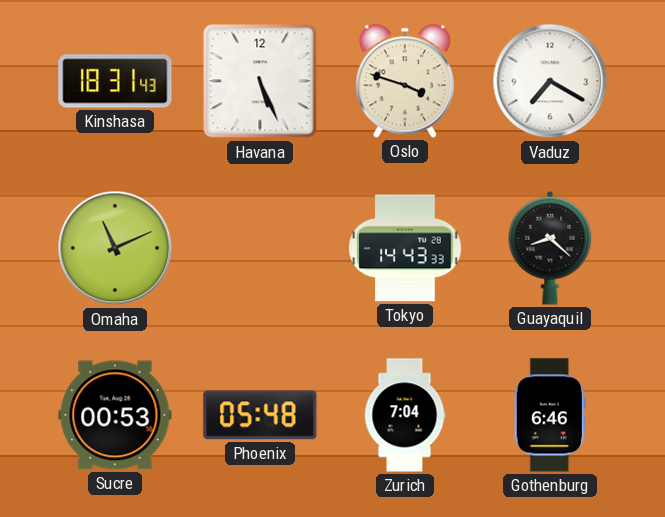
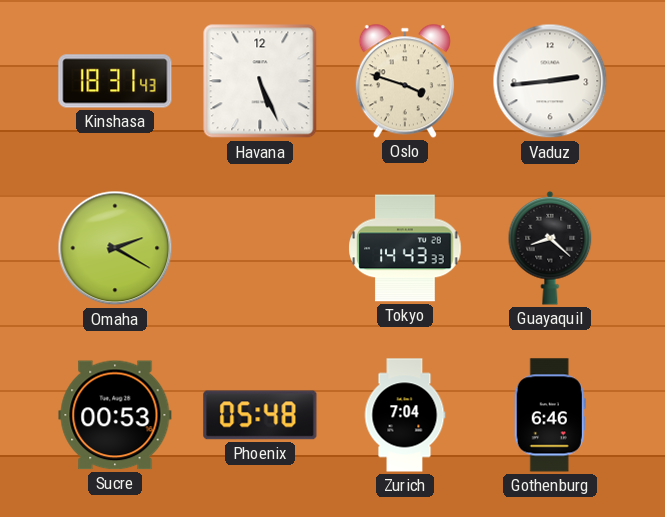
Vaduz: 7:20 -> 2:44 (550, 81)
Omaha: 11:11 -> 2:20 (115, 248)
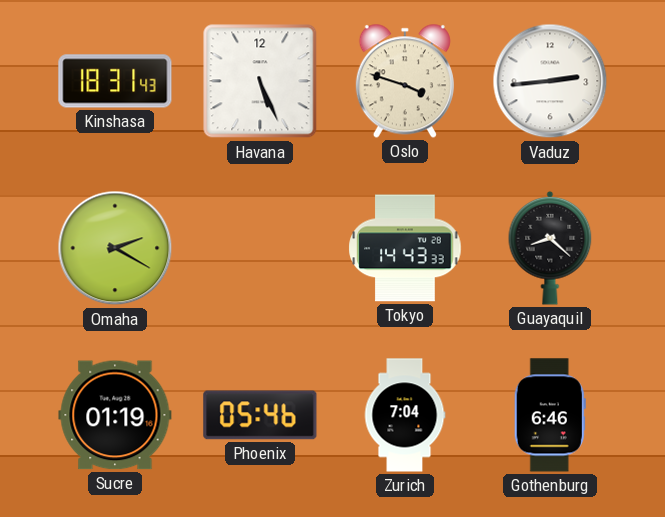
Sucre: 00:53 -> 01:19 (115, 415)
Phoenix: 05:48 -> 05:46 (260, 415)
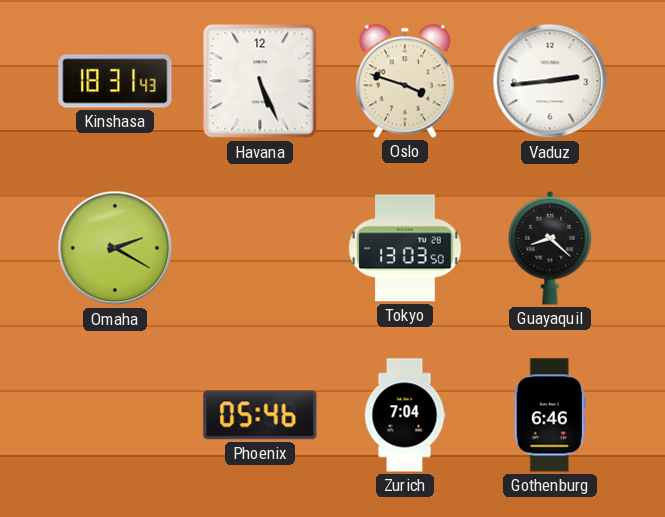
Tokyo: 14:43 -> 13:03 (405, 248)
Sucre: 01:19 -> none (115, 415)
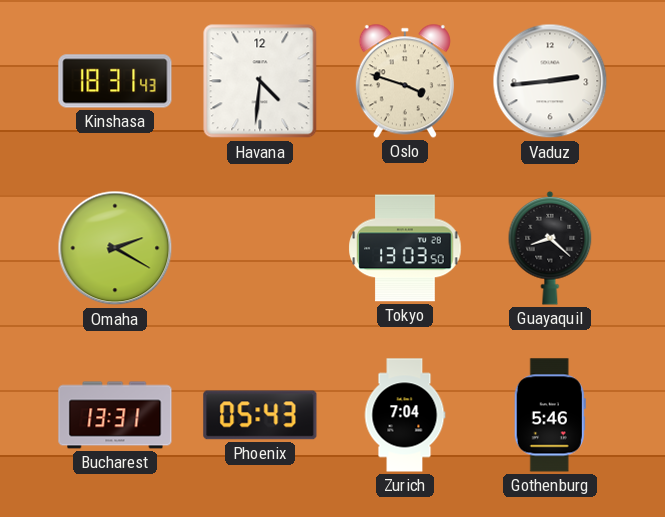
Havana: 5:26 -> 4:31 (260, 81)
Bucharest: none -> 13:31 (115, 415)
Phoenix: 05:46 -> 05:43 (260, 415)
Gothenburg: 6:46 -> 5:46 (550, 415)
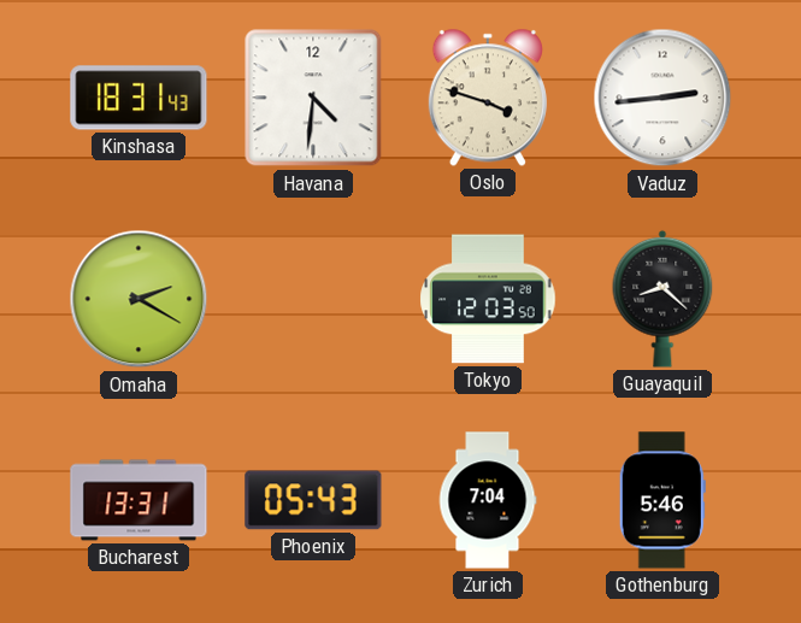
Tokyo: 13:03 -> 12:03 (488, 299)
